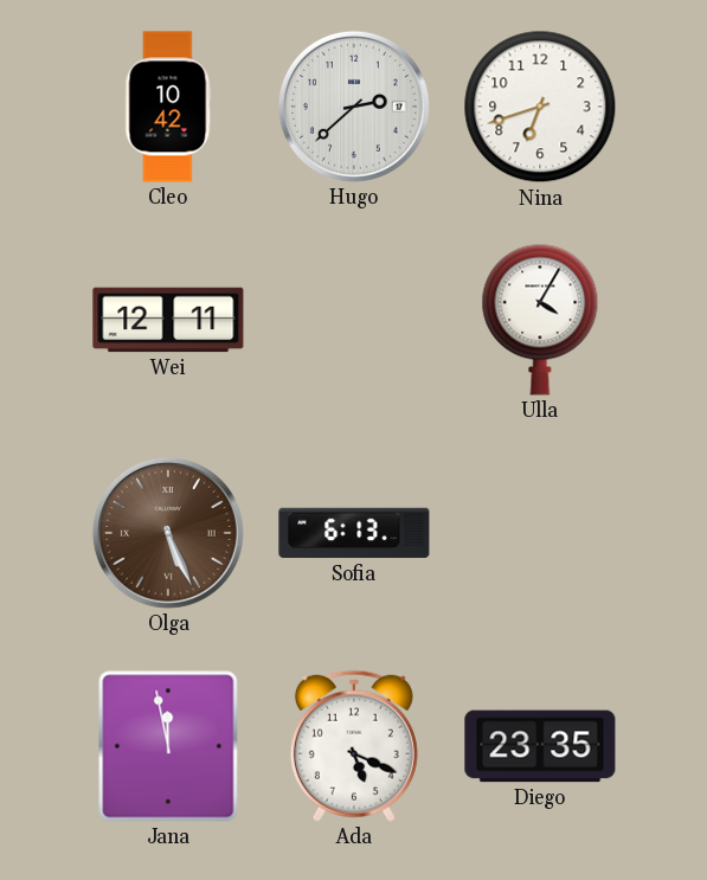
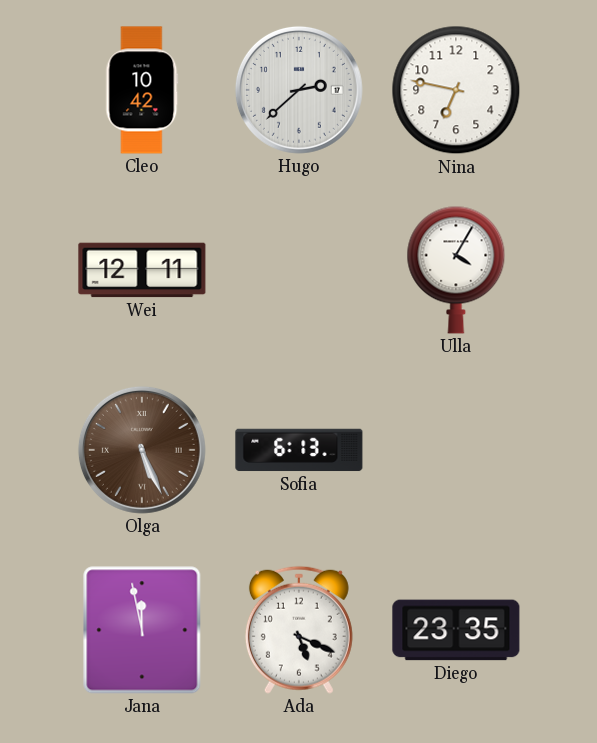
Nina: 6:42 -> 6:47 (456, 90)
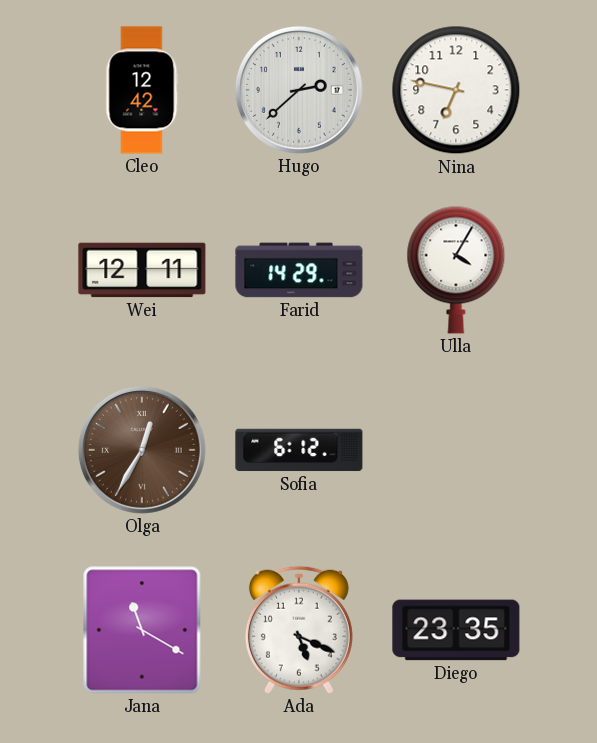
Cleo: 10:42 -> 12:42 (142, 90)
Farid: none -> 14:29 (299, 270)
Olga: 5:26 -> 12:35 (142, 450)
Sofia: 6:13 -> 6:12 (299, 450)
Jana: 11:58 -> 11:20 (142, 630)
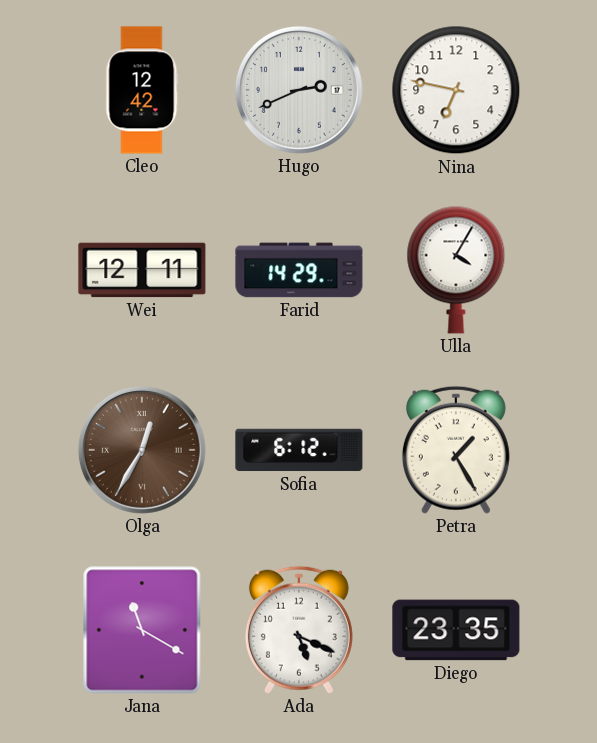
Hugo: 2:38 -> 2:41 (299, 90)
Petra: none -> 1:25 (456, 450)
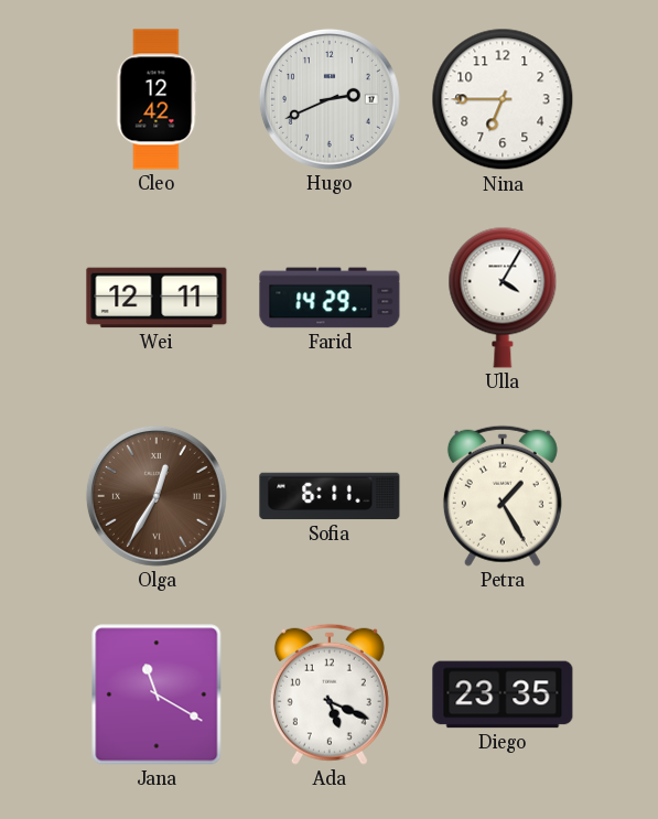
Nina: 6:47 -> 6:45 (503, 99)
Sofia: 6:12 -> 6:11 (330, 496)
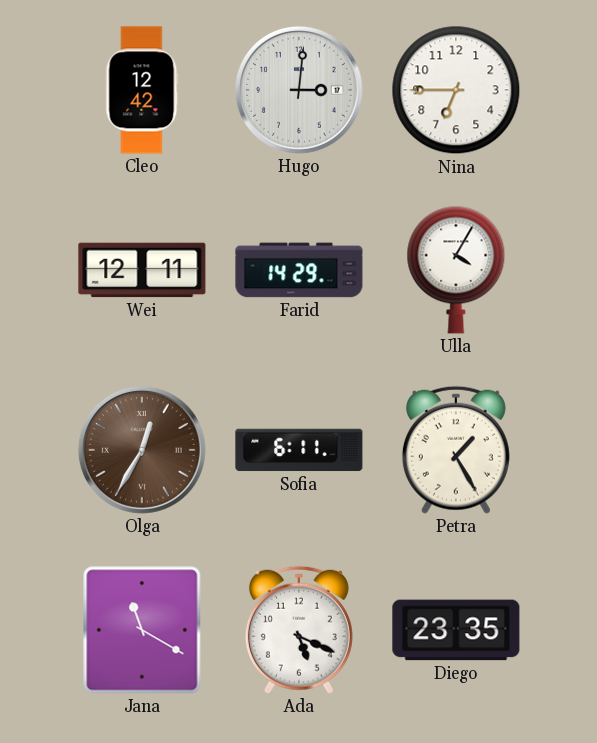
Hugo: 2:41 -> 3:01 (299, 90)
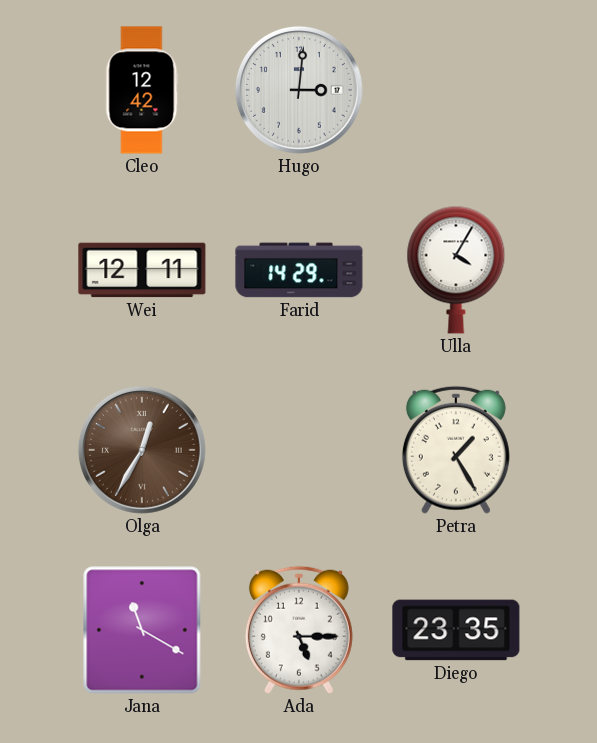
Nina: 6:45 -> none (456, 90)
Sofia: 6:11 -> none (299, 450)
Ada: 5:19 -> 5:15 (299, 630)
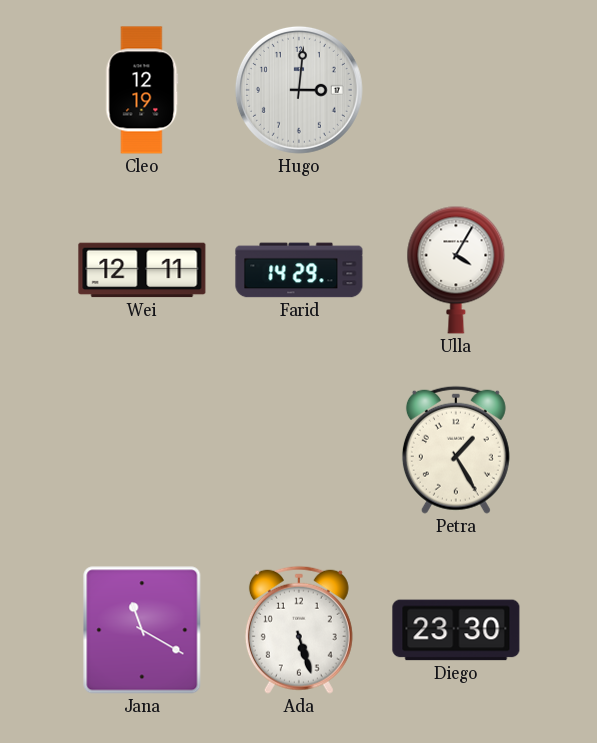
Cleo: 12:42 -> 12:19 (142, 90)
Olga: 12:35 -> none (142, 450)
Ada: 5:15 -> 5:27 (299, 630)
Diego: 23:35 -> 23:30 (456, 630)
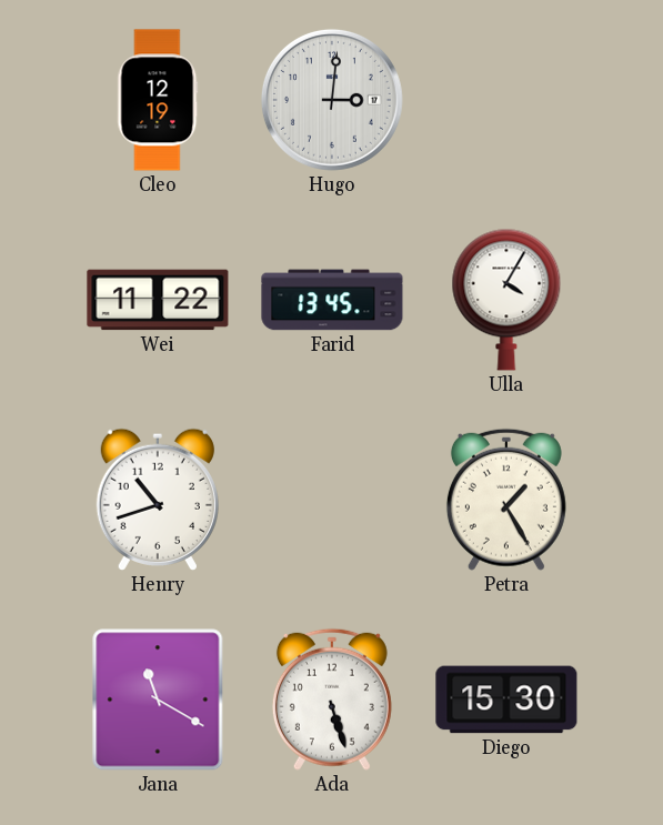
Wei: 12:11 -> 11:22 (158, 300)
Farid: 14:29 -> 13:45 (332, 300)
Henry: none -> 10:42 (158, 500)
Diego: 23:30 -> 15:30 (506, 700)
